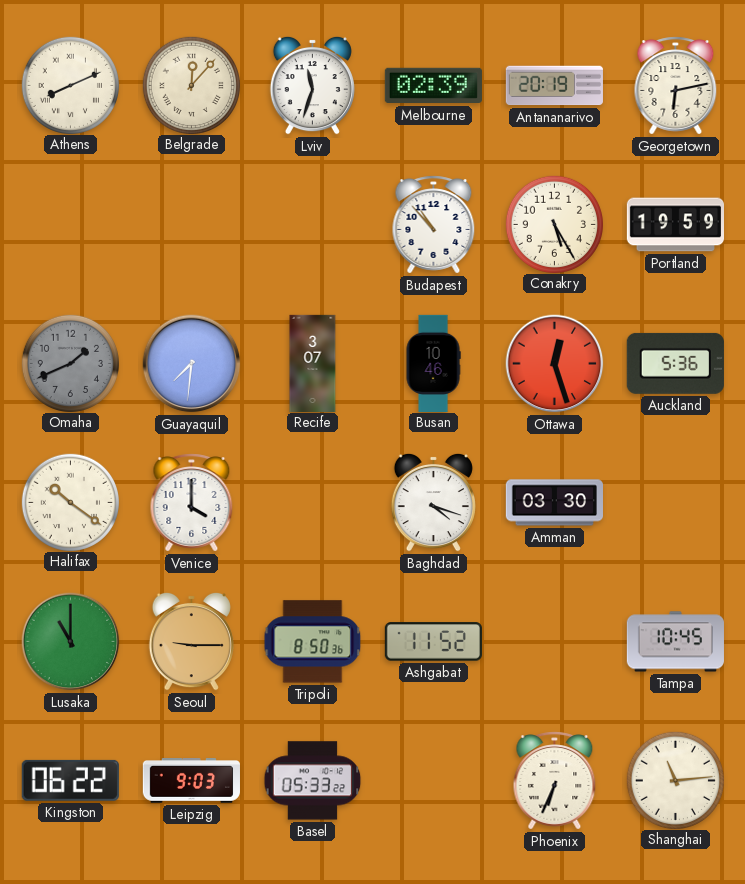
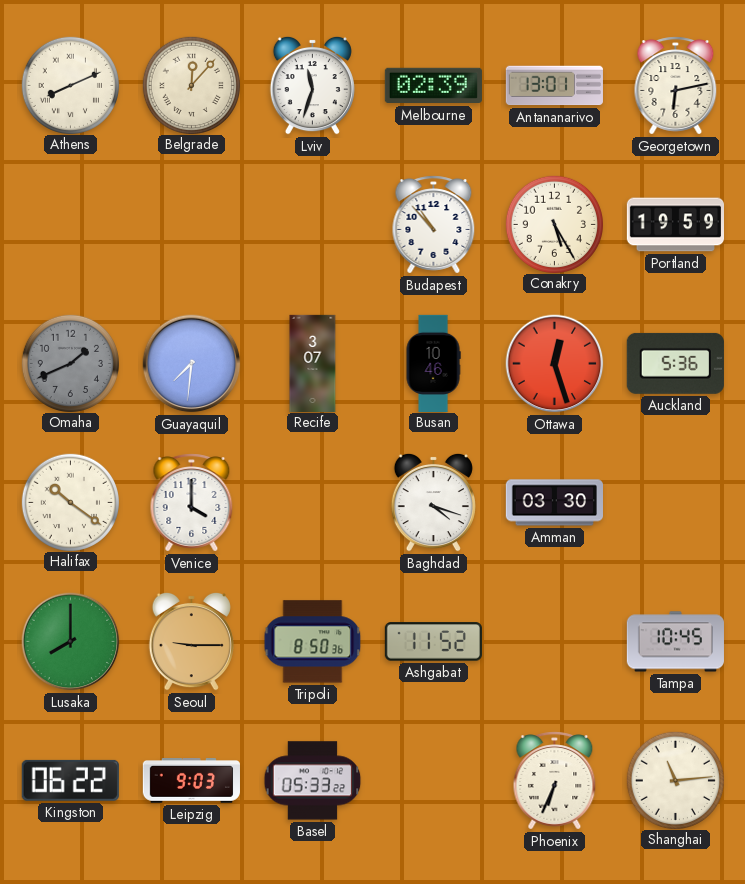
Antananarivo: 20:19 -> 13:01 (554, 86)
Lusaka: 11:00 -> 8:00 (71, 642)
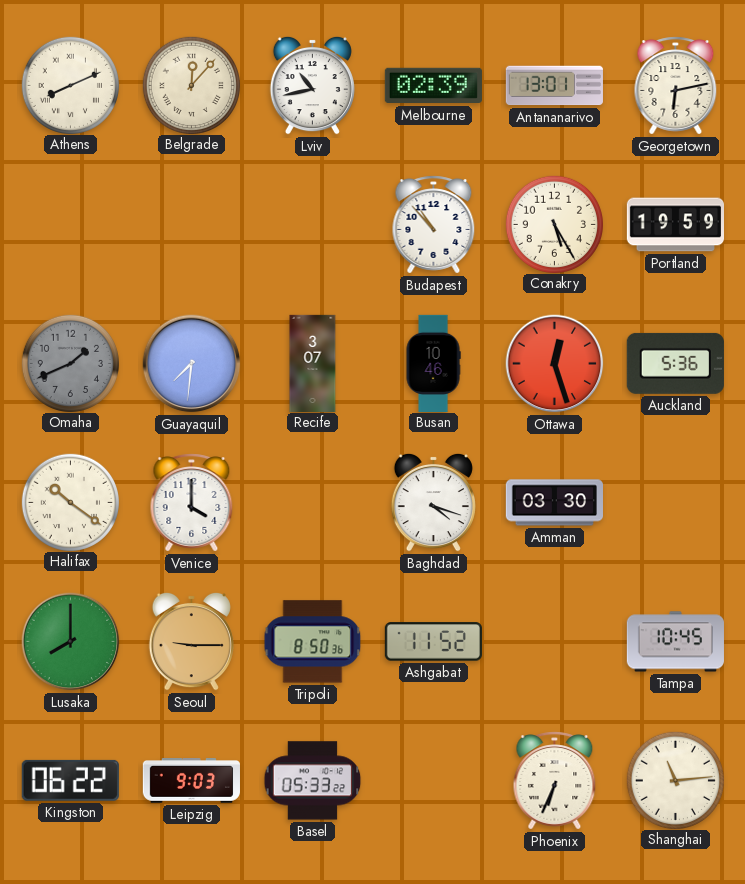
Lviv: 11:33 -> 10:43 (312, 85)
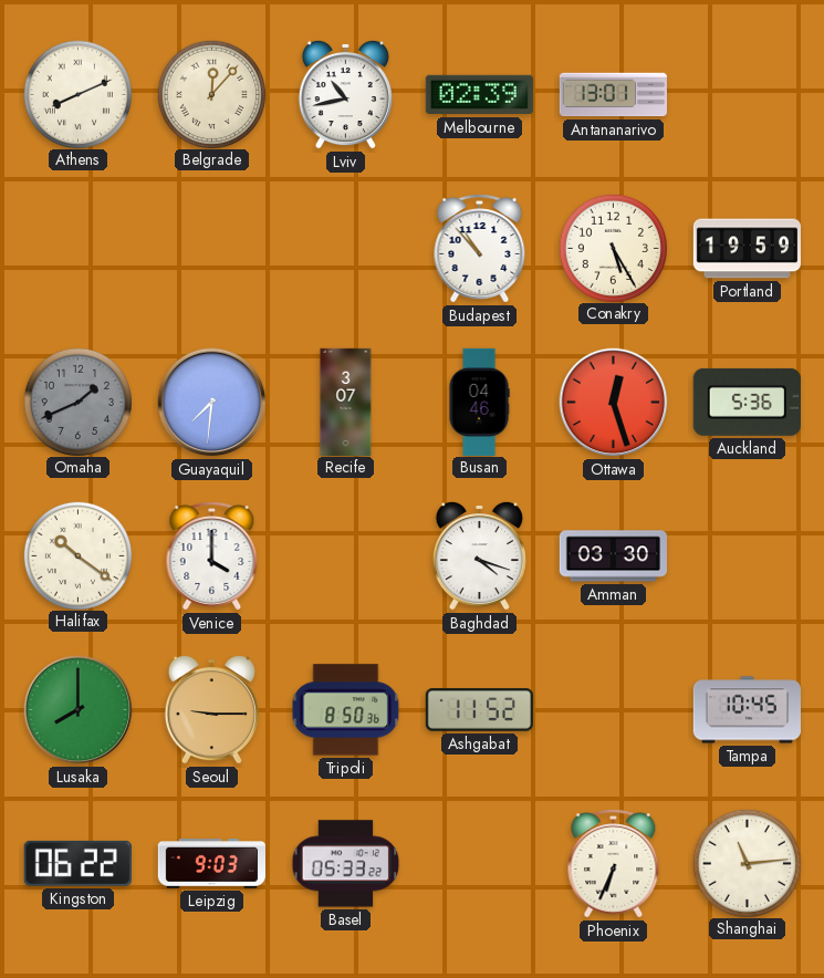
Georgetown: 6:13 -> none (676, 86)
Busan: 10:46 -> 04:46 (479, 402)
